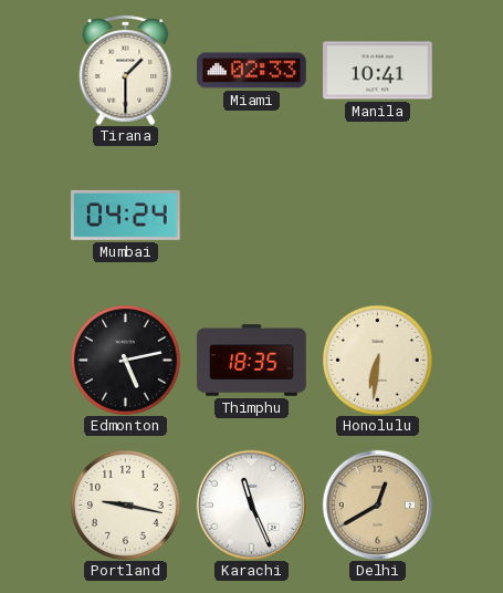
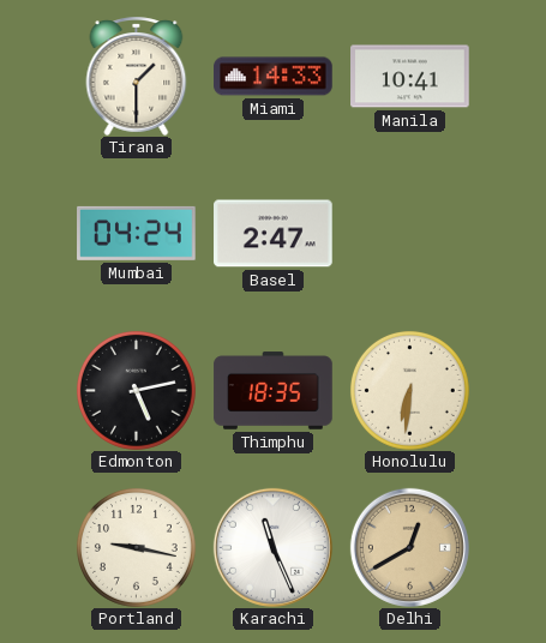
Miami: 02:33 -> 14:33 (274, 77)
Basel: none -> 2:47 (274, 234)
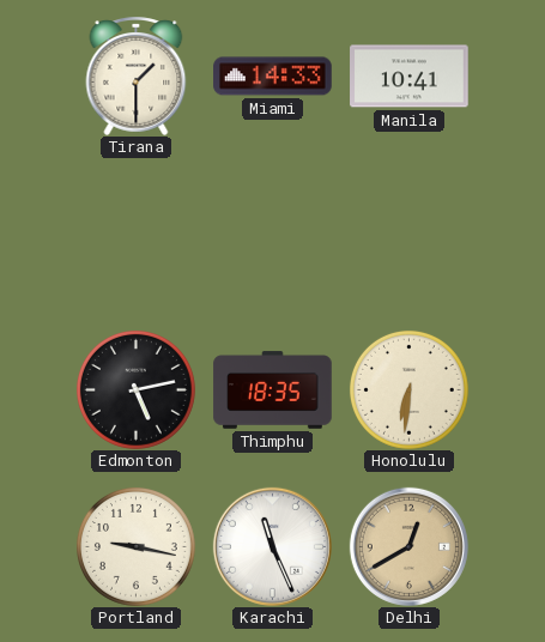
Mumbai: 04:24 -> none (137, 233)
Basel: 2:47 -> none (274, 234)
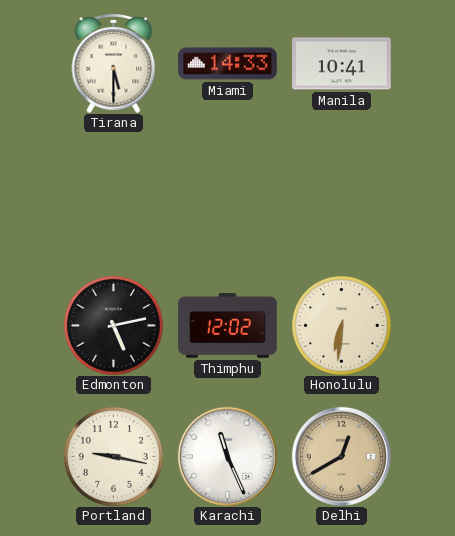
Tirana: 1:30 -> 5:30 (114, 63)
Thimphu: 18:35 -> 12:02 (228, 326)
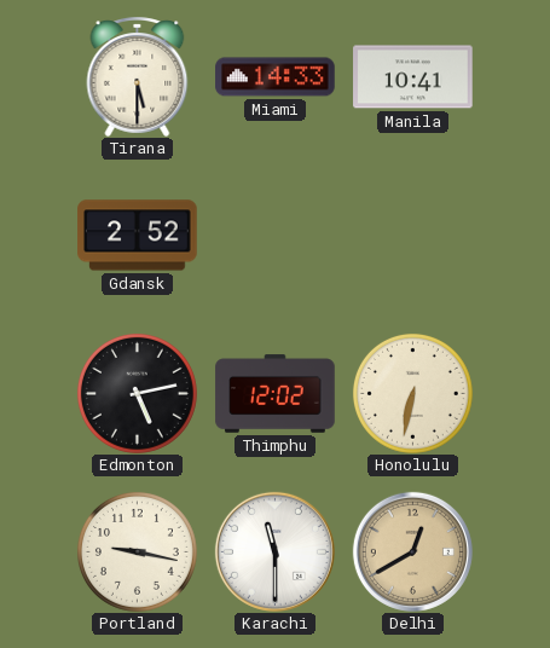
Gdansk: none -> 2:52 (138, 236)
Honolulu: 6:31 -> 6:32 (412, 393)
Karachi: 11:26 -> 11:30 (274, 551)
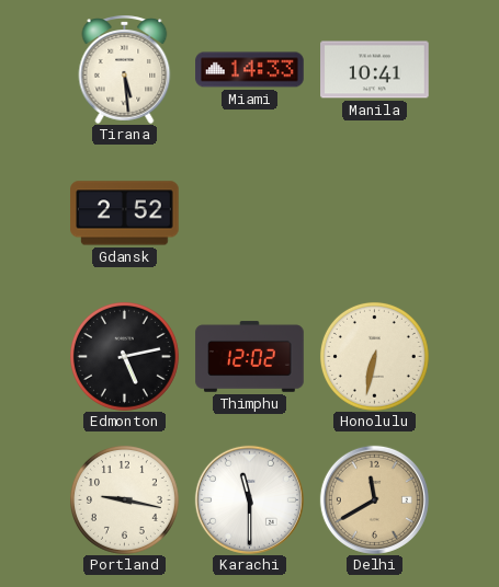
Tirana: 5:30 -> 5:29 (125, 69)
Delhi: 12:40 -> 11:40 (374, 499)
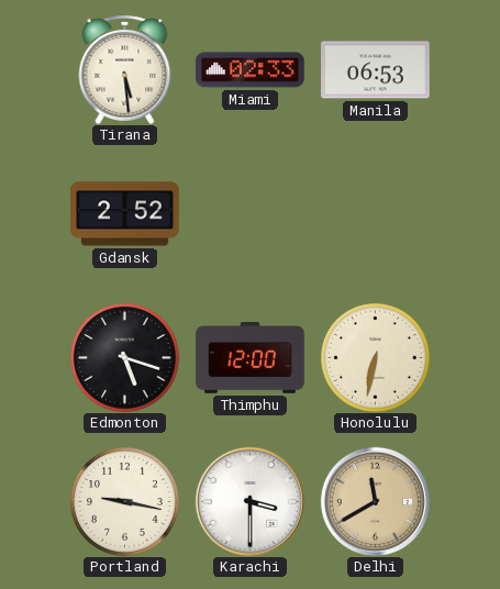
Miami: 14:33 -> 02:33 (251, 70)
Manila: 10:41 -> 06:53 (376, 70)
Edmonton: 5:13 -> 5:18 (124, 357)
Thimphu: 12:02 -> 12:00 (251, 358)
Karachi: 11:30 -> 3:30 (249, 501)
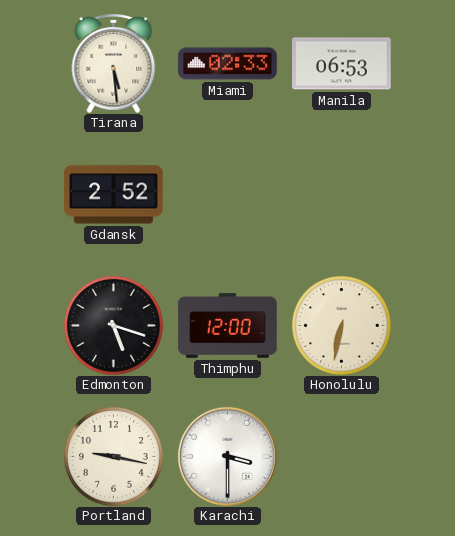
Delhi: 11:40 -> none (375, 501)
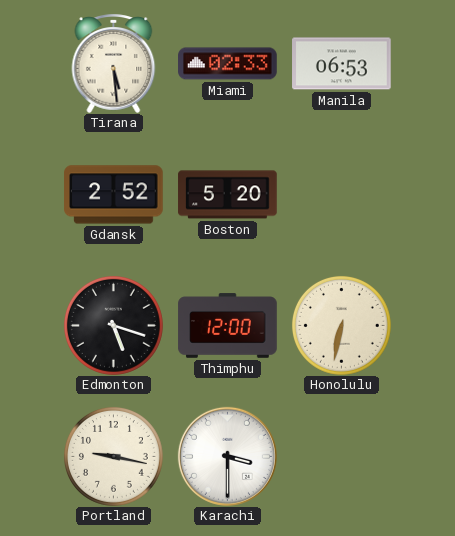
Boston: none -> 5:20 (228, 195)
